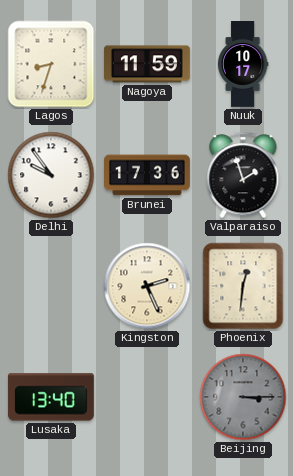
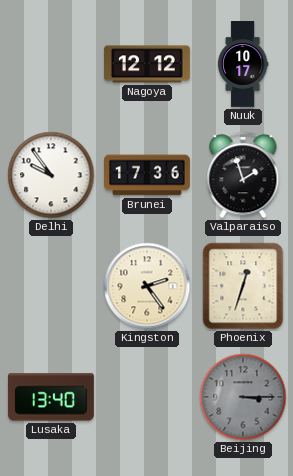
Lagos: 8:33 -> none (51, 64)
Nagoya: 11:59 -> 12:12 (148, 64)
Kingston: 2:26 -> 2:24 (147, 286)
Phoenix: 12:31 -> 12:33 (243, 286)
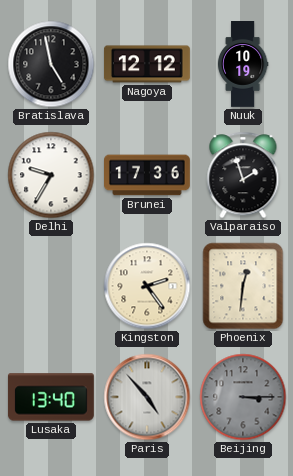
Bratislava: none -> 4:58 (51, 64)
Nuuk: 10:17 -> 10:19 (243, 65)
Delhi: 9:54 -> 9:35 (51, 175)
Phoenix: 12:33 -> 12:31 (243, 286)
Paris: none -> 4:53 (147, 397)
